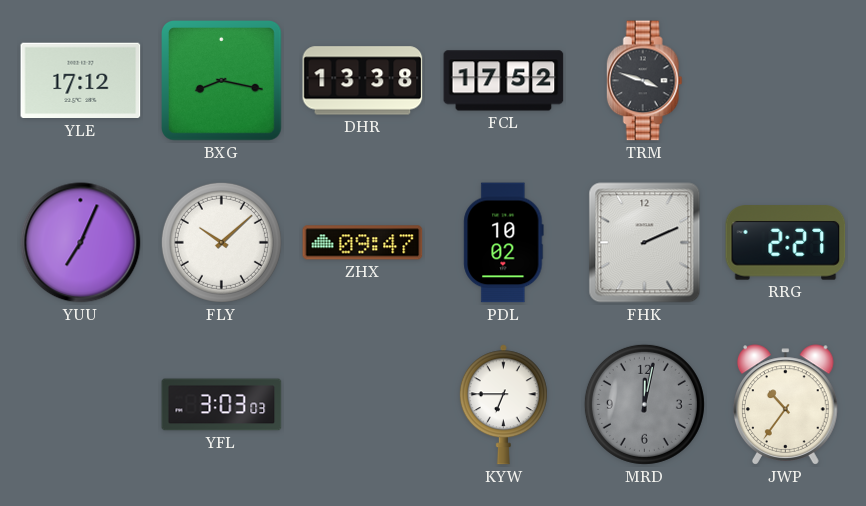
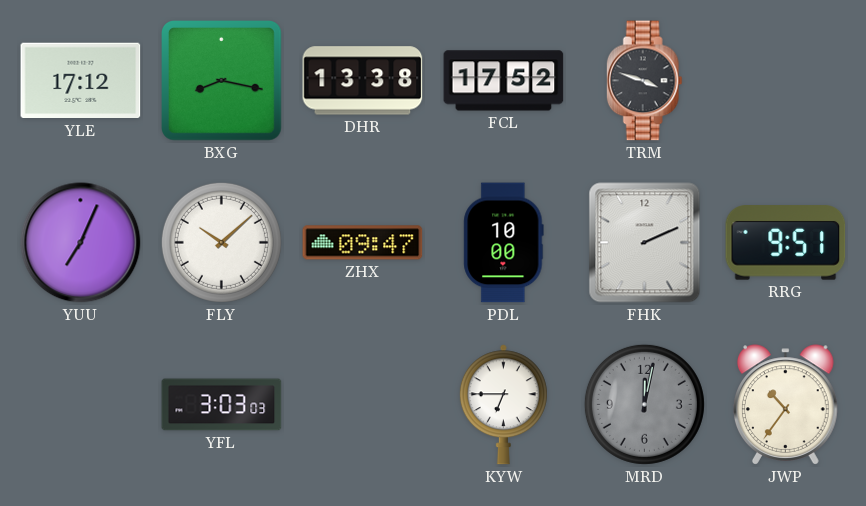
PDL: 10:02 -> 10:00 (504, 243)
RRG: 2:27 -> 9:51 (786, 243)
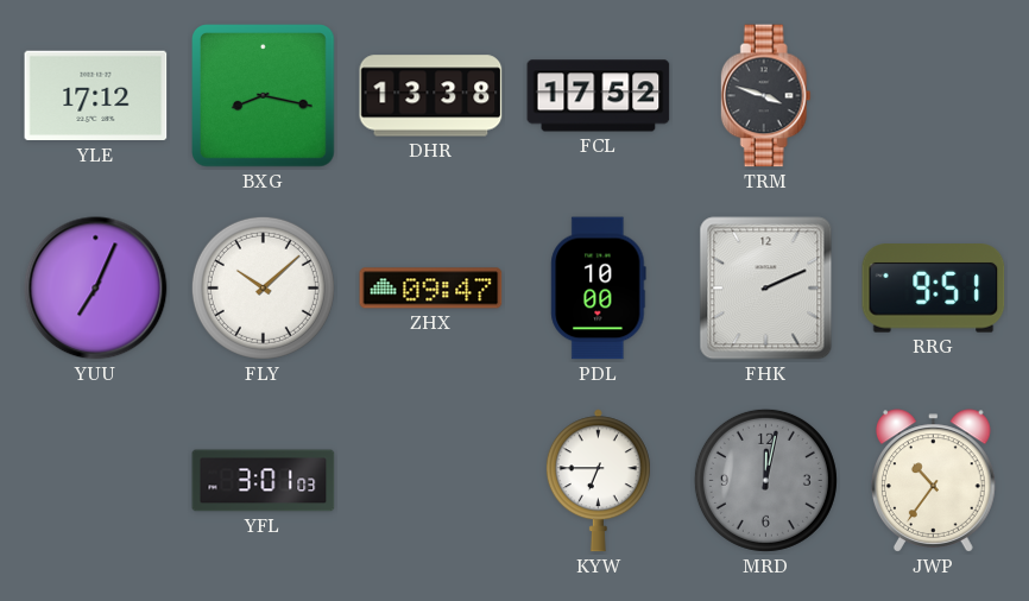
YFL: 3:03 -> 3:01 (264, 481)
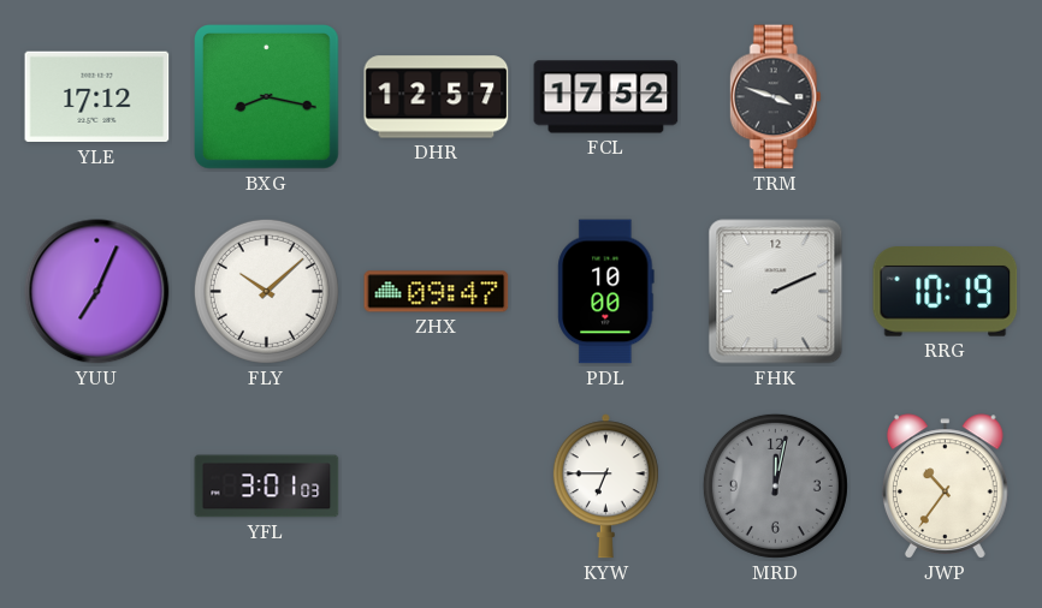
DHR: 13:38 -> 12:57 (437, 97)
RRG: 9:51 -> 10:19 (946, 292)
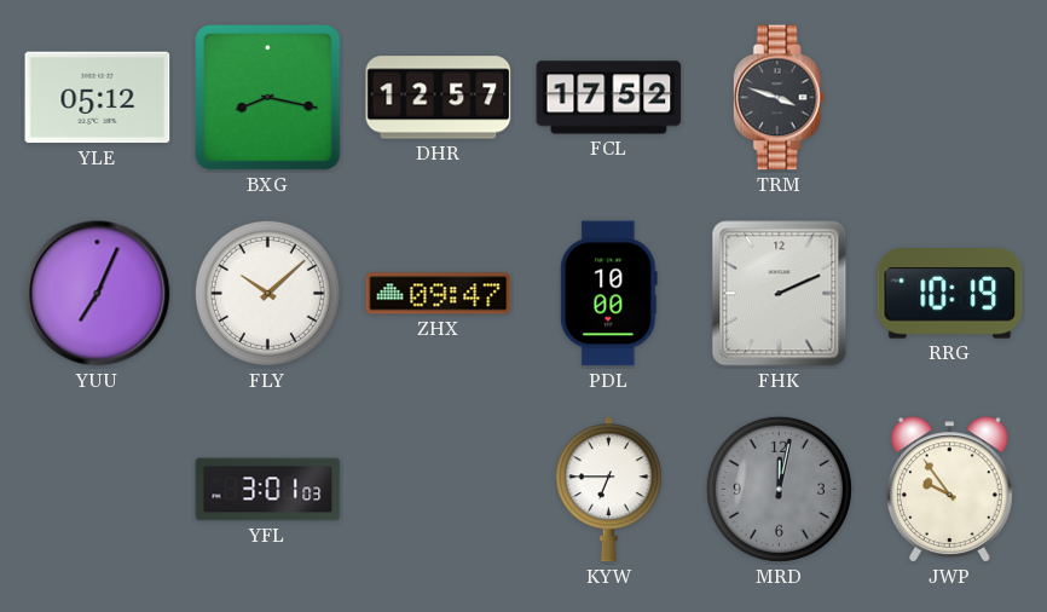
YLE: 17:12 -> 05:12 (98, 98)
JWP: 10:36 -> 9:54 (950, 490)
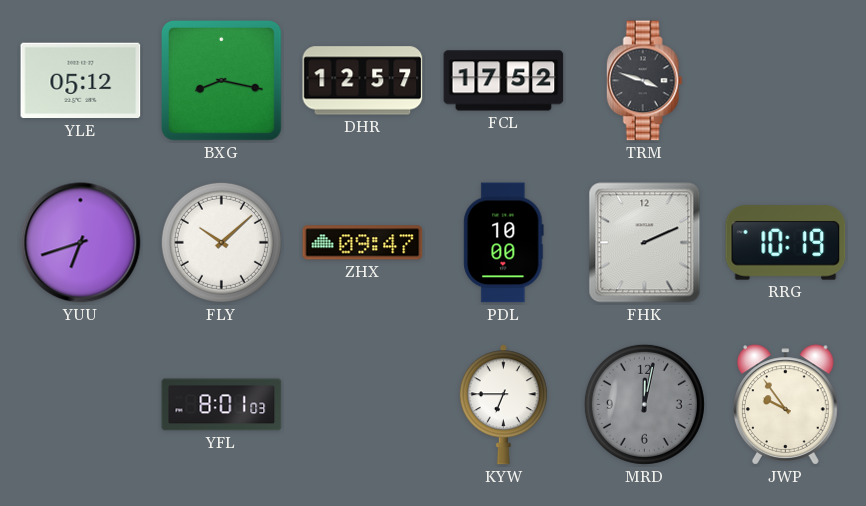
YUU: 7:04 -> 6:42 (81, 243)
YFL: 3:01 -> 8:01 (222, 405)
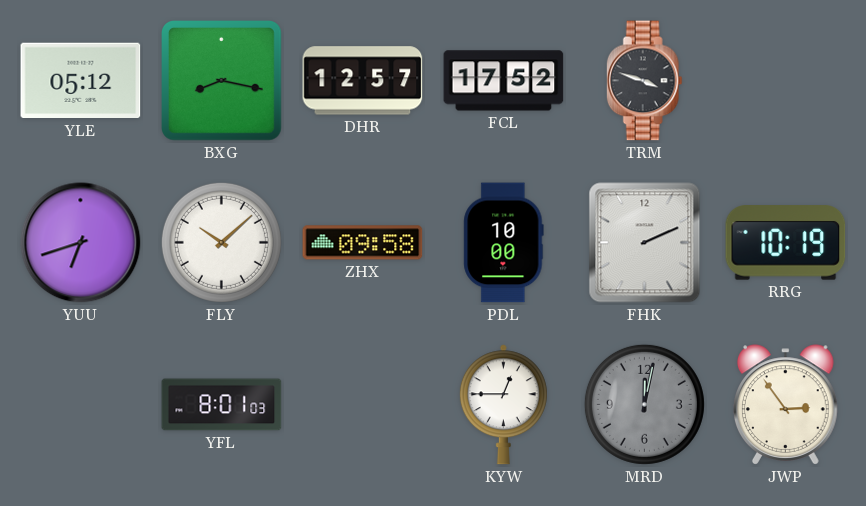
ZHX: 09:47 -> 09:58 (363, 243)
KYW: 6:45 -> 12:45 (503, 405)
JWP: 9:54 -> 2:54 (786, 405)
